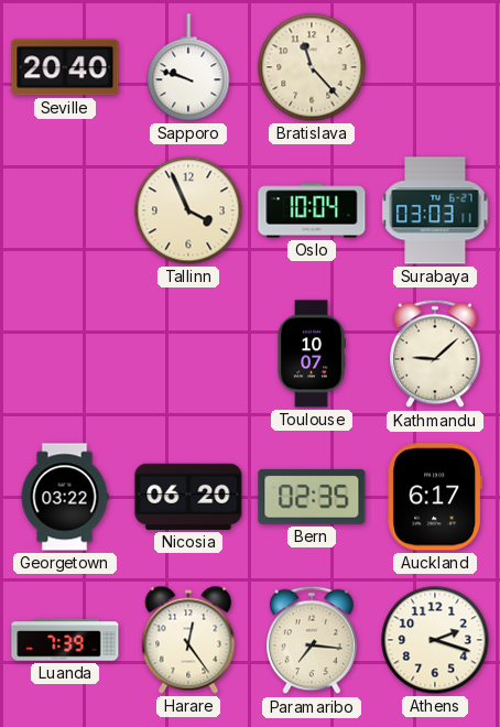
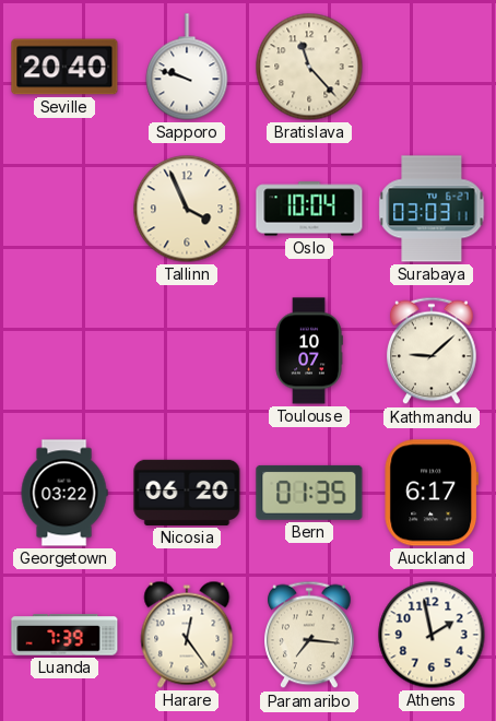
Bern: 02:35 -> 01:35 (309, 493)
Athens: 2:18 -> 1:58 (432, 635)
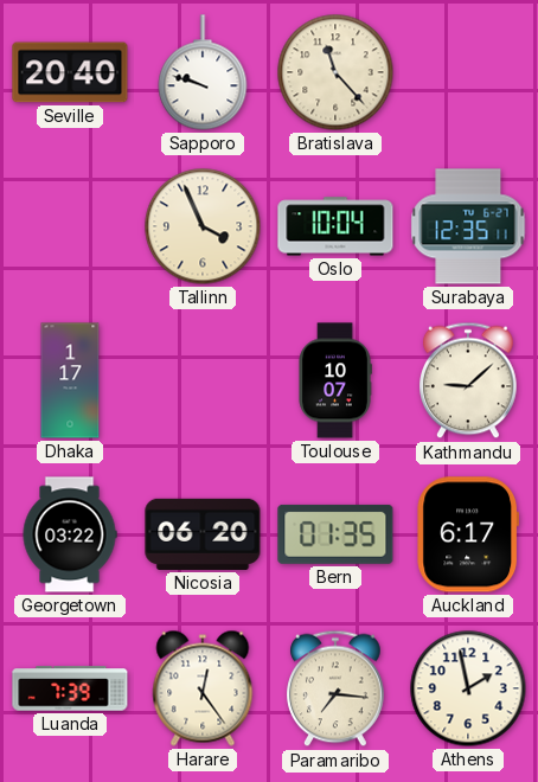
Surabaya: 03:03 -> 12:35 (468, 226)
Dhaka: none -> 1:17 (70, 380)
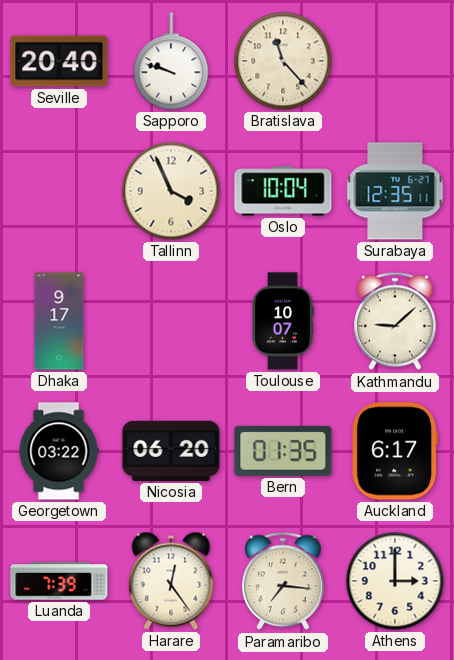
Dhaka: 1:17 -> 9:17 (59, 321)
Athens: 1:58 -> 3:00 (395, 581)
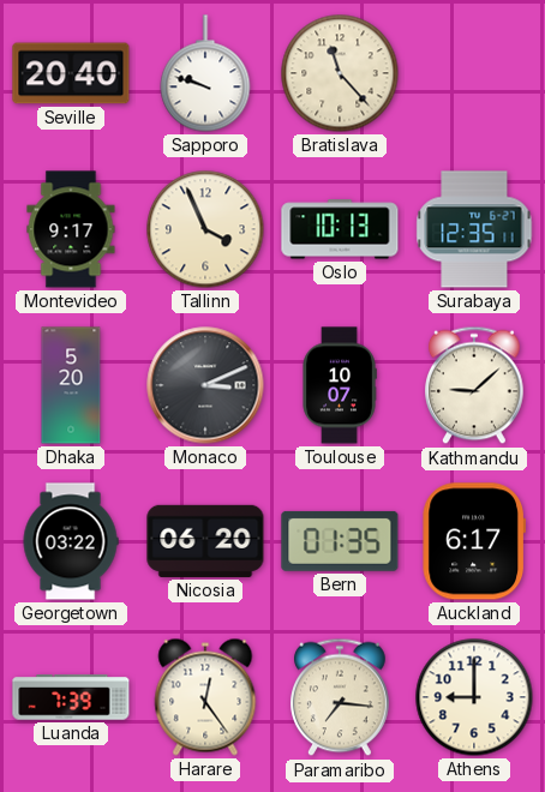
Montevideo: none -> 9:17 (71, 229)
Oslo: 10:04 -> 10:13 (340, 229)
Dhaka: 9:17 -> 5:20 (71, 385)
Monaco: none -> 3:11 (205, 385)
Athens: 3:00 -> 9:00 (474, 697)
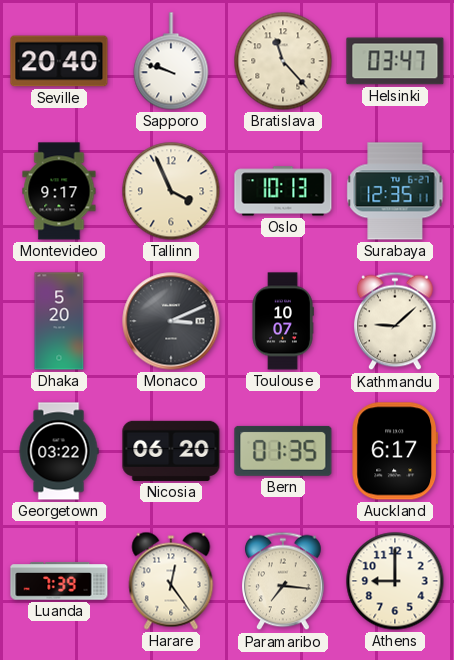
Helsinki: none -> 03:47 (395, 61)
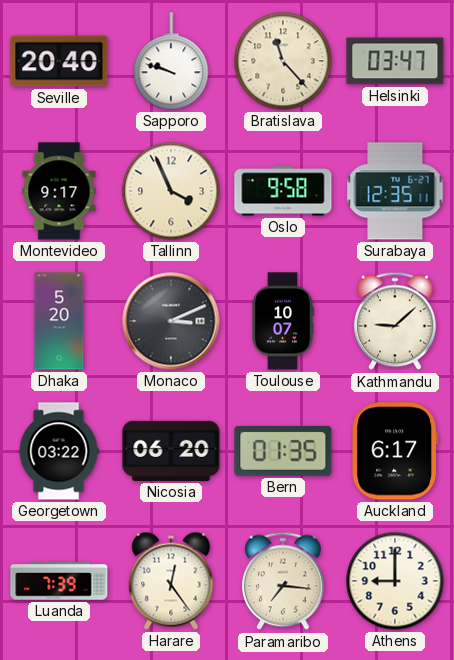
Oslo: 10:13 -> 9:58 (283, 191)
